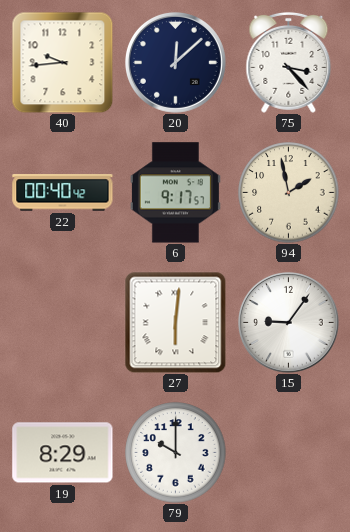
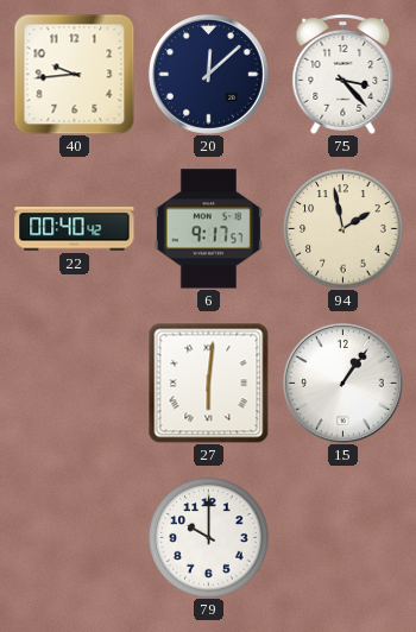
15: 9:06 -> 1:06 (342, 383)
19: 8:29 -> none (63, 453)
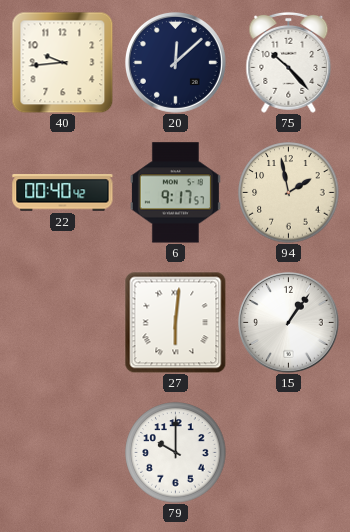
75: 3:23 -> 10:23 (289, 62)
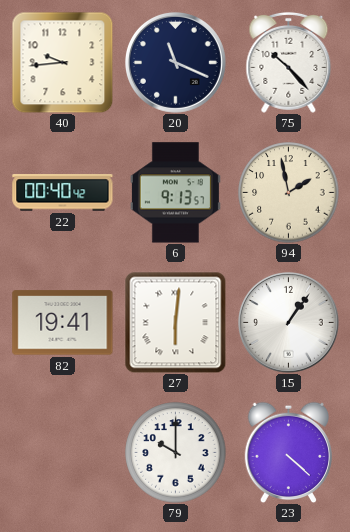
20: 12:08 -> 11:19 (175, 62)
6: 9:17 -> 9:13 (175, 193)
82: none -> 19:41 (63, 323)
23: none -> 4:22 (288, 452)
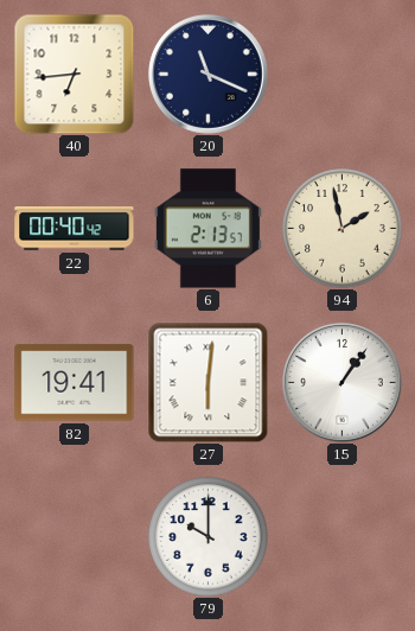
40: 9:44 -> 6:44 (74, 74)
75: 10:23 -> none (289, 62)
6: 9:13 -> 2:13 (207, 229)
23: 4:22 -> none (288, 452)
